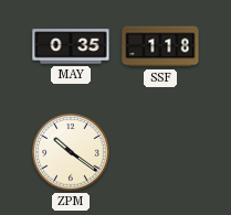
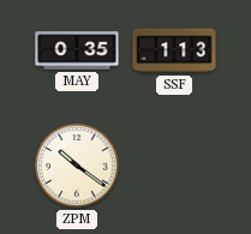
SSF: 1:18 -> 1:13 (174, 50)
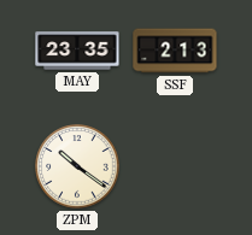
MAY: 0:35 -> 23:35 (77, 51)
SSF: 1:13 -> 2:13 (175, 51)
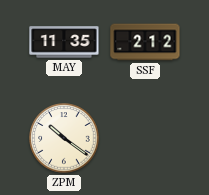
MAY: 23:35 -> 11:35 (64, 42)
SSF: 2:13 -> 2:12 (145, 42)
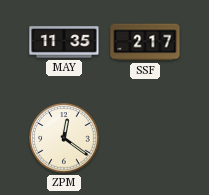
SSF: 2:12 -> 2:17 (145, 42)
ZPM: 10:21 -> 12:21 (64, 138)
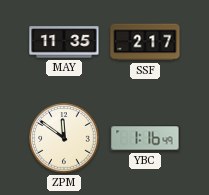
ZPM: 12:21 -> 11:51 (64, 138)
YBC: none -> 1:16 (145, 138)
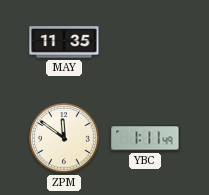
SSF: 2:17 -> none (145, 42)
YBC: 1:16 -> 1:11 (145, 138)
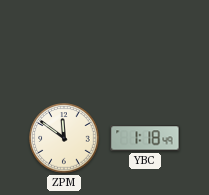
MAY: 11:35 -> none (64, 42)
YBC: 1:11 -> 1:18 (145, 138)
